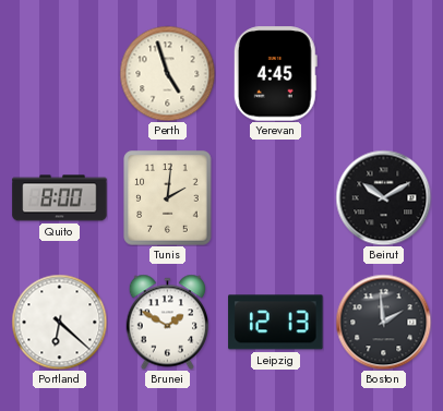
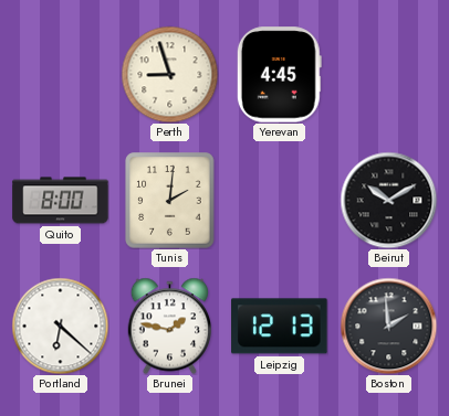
Perth: 4:57 -> 8:57 (169, 74)
Brunei: 1:50 -> 1:47 (170, 326)
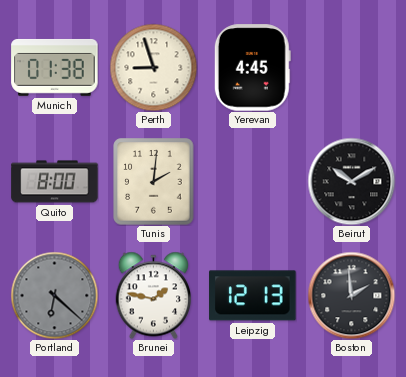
Munich: none -> 01:38 (55, 67)
Portland dial: white -> grey (54, 295)
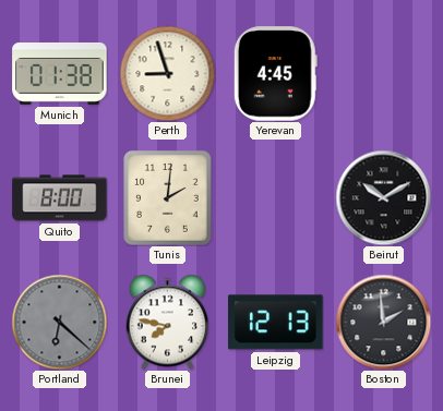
Brunei: 1:47 -> 7:47 (168, 322)
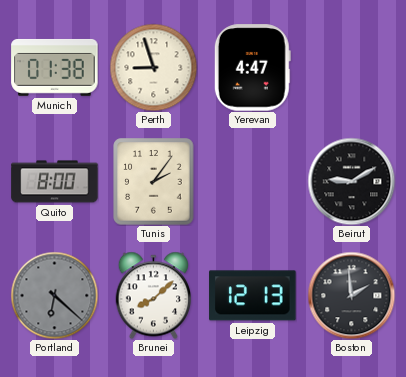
Yerevan: 4:45 -> 4:47 (252, 68)
Tunis: 2:01 -> 2:06 (154, 182)
Beirut: 10:10 -> 9:10 (351, 181)
Brunei: 7:47 -> 8:08 (154, 295)
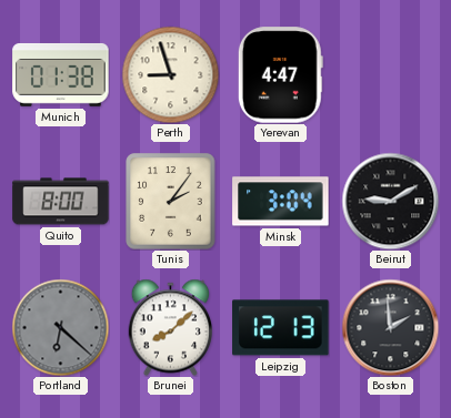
Minsk: none -> 3:04 (281, 202)
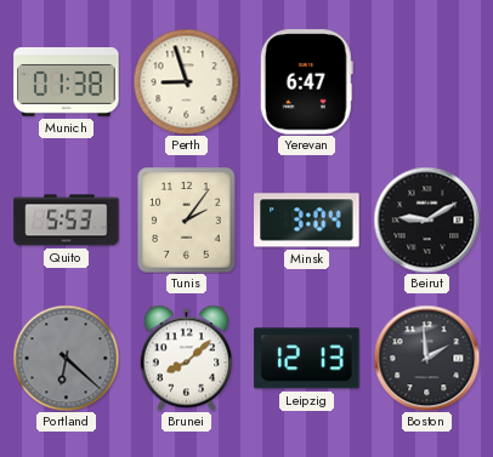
Yerevan: 4:47 -> 6:47 (306, 82)
Quito: 8:00 -> 5:53 (67, 221)
